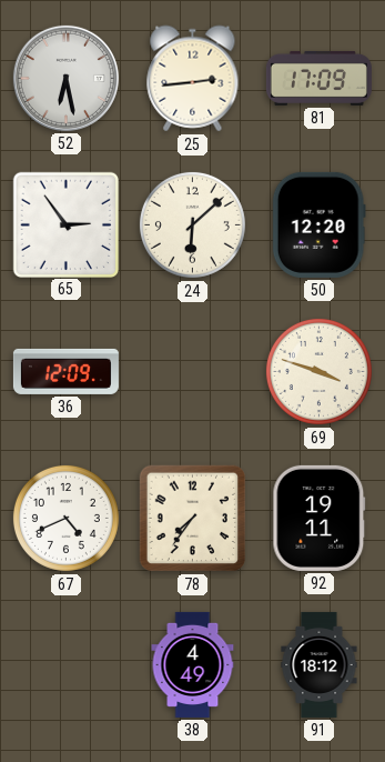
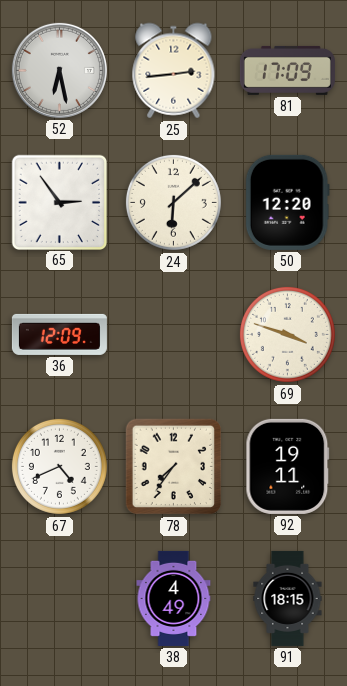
91: 18:12 -> 18:15 (288, 598)
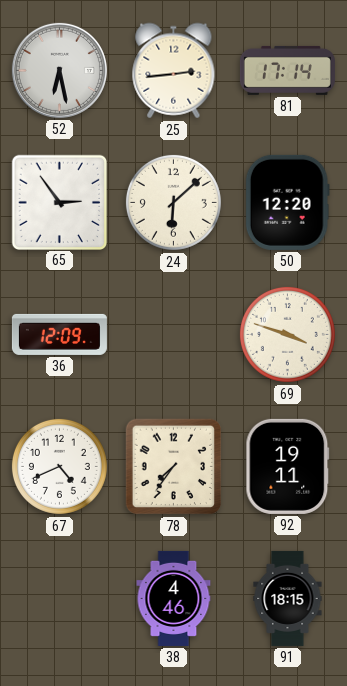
81: 17:09 -> 17:14 (287, 70)
38: 4:49 -> 4:46 (174, 598)
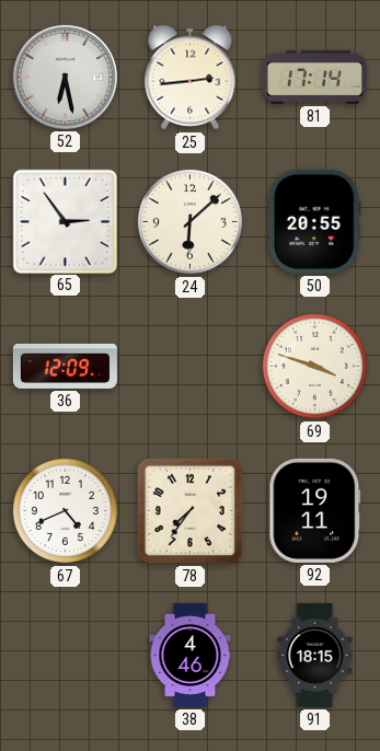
50: 12:20 -> 20:55 (314, 221)
